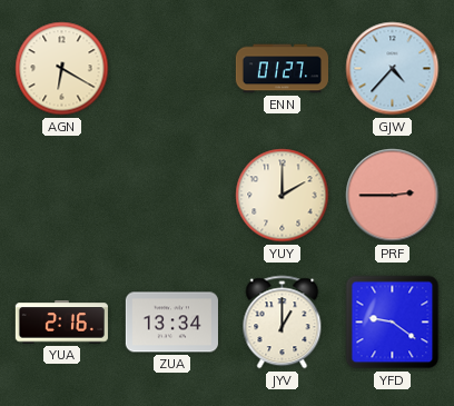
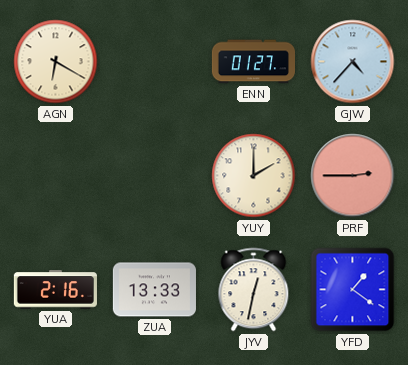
ZUA: 13:34 -> 13:33 (154, 290)
JYV: 1:00 -> 12:32 (254, 290)
YFD: 9:21 -> 1:21 (353, 290)
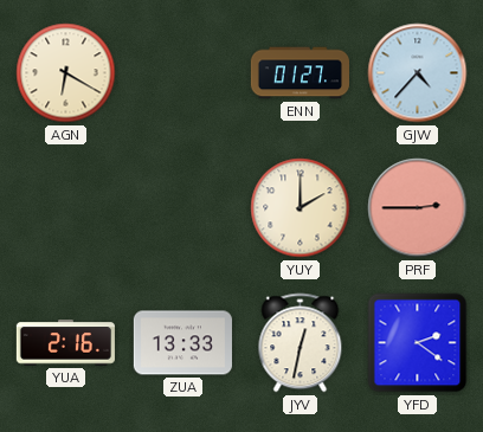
YFD: 1:21 -> 2:21 (418, 343)
